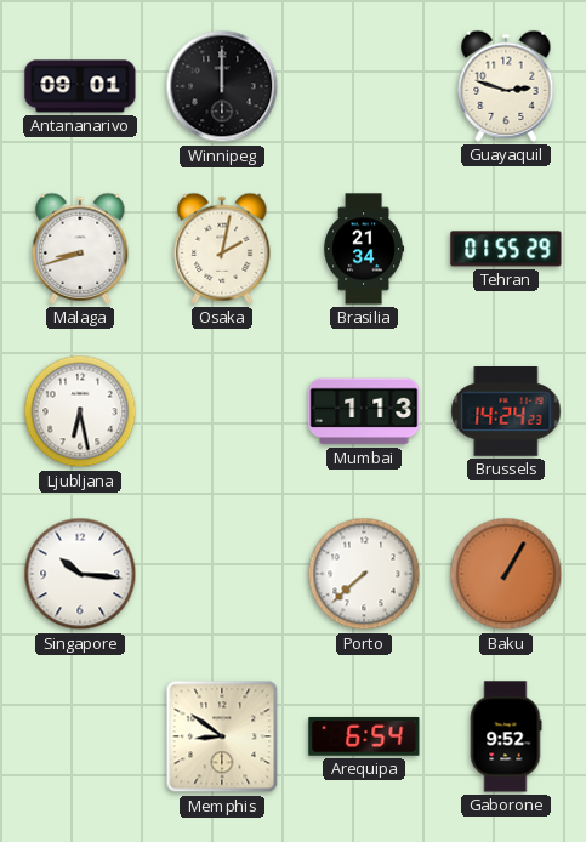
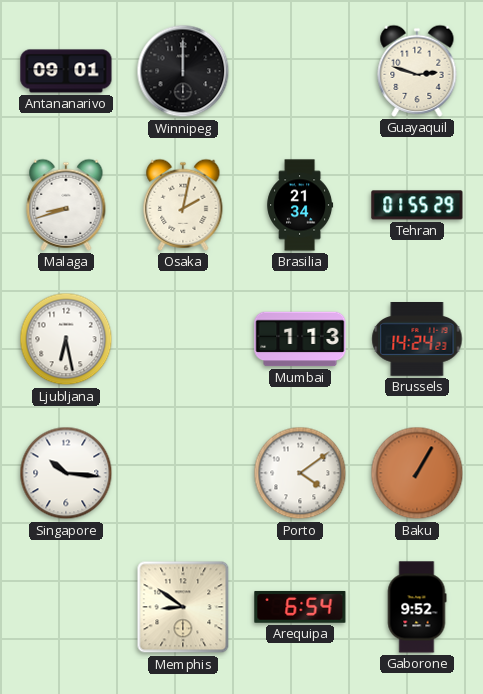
Porto: 7:38 -> 4:09 (300, 473)
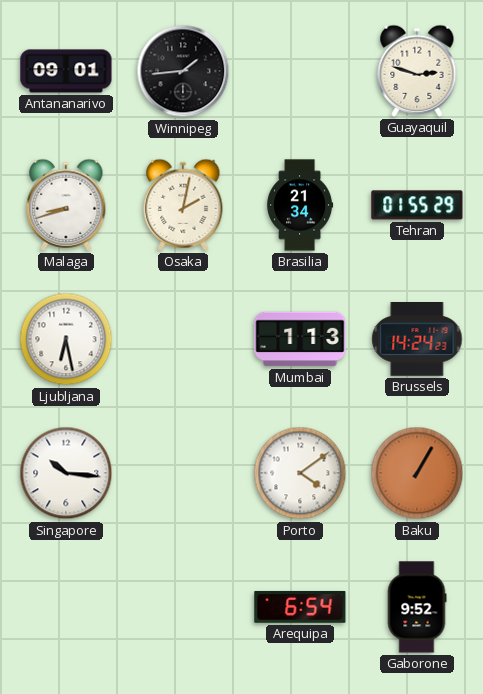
Winnipeg: 12:00 -> 1:44 (183, 71)
Memphis: 8:51 -> none (183, 607)
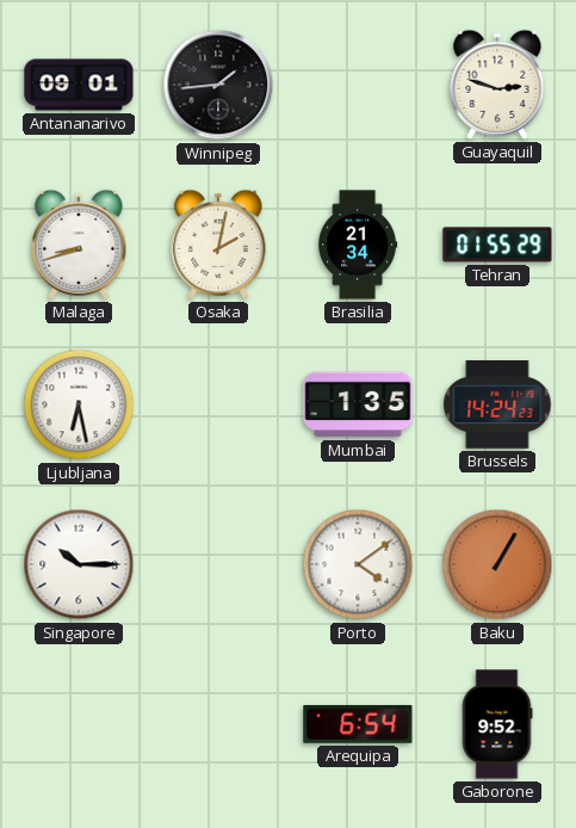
Mumbai: 1:13 -> 1:35 (358, 404)
Singapore: 10:16 -> 10:15 (79, 564)
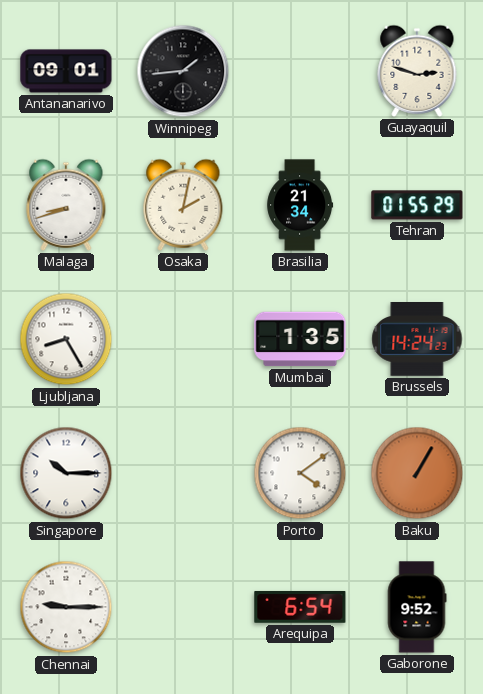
Ljubljana: 6:28 -> 8:25 (66, 339)
Chennai: none -> 9:15 (66, 607)
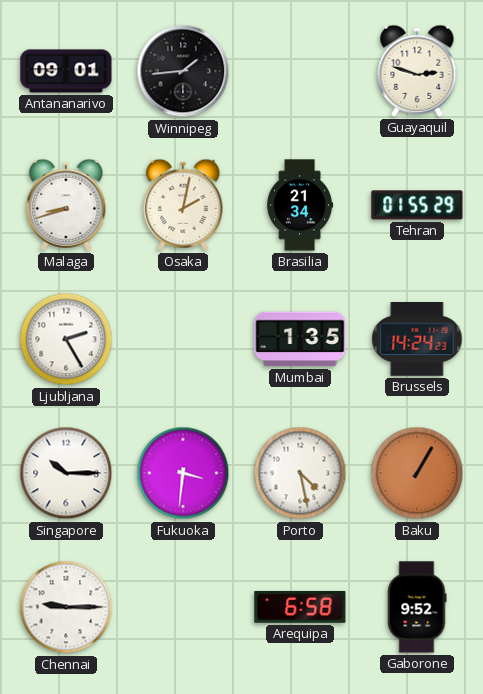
Ljubljana: 8:25 -> 2:25 (66, 339)
Fukuoka: none -> 3:31 (183, 473)
Porto: 4:09 -> 4:28 (300, 473)
Arequipa: 6:54 -> 6:58 (300, 607)
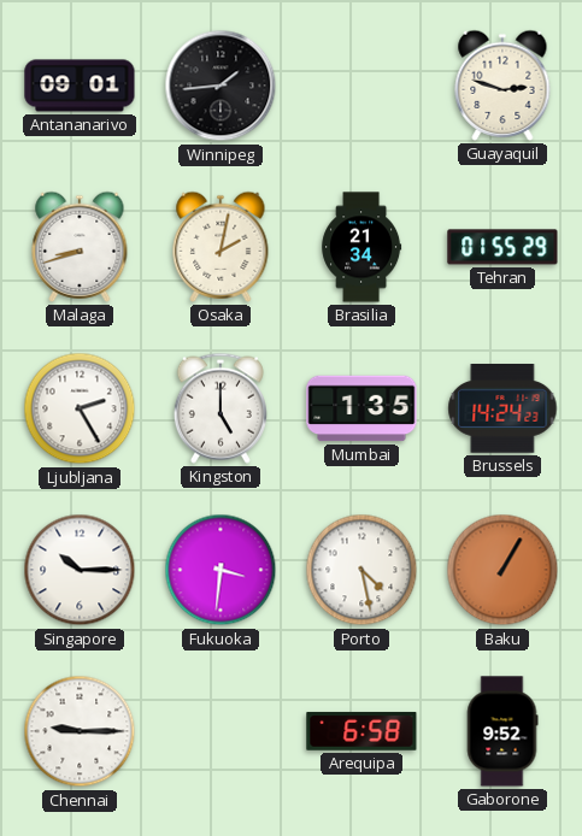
Kingston: none -> 5:00 (221, 408)
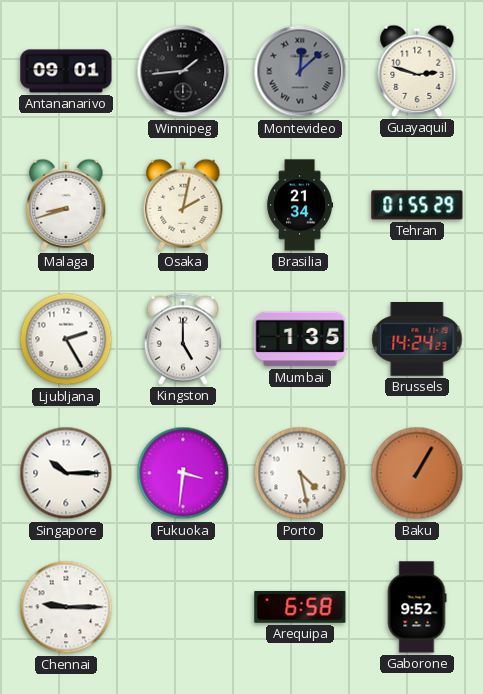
Montevideo: none -> 12:08 (300, 71)
